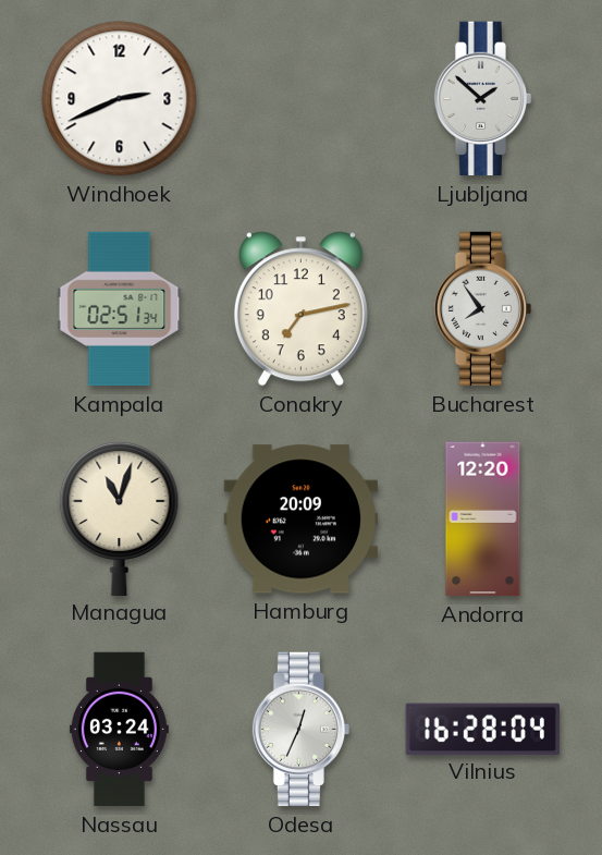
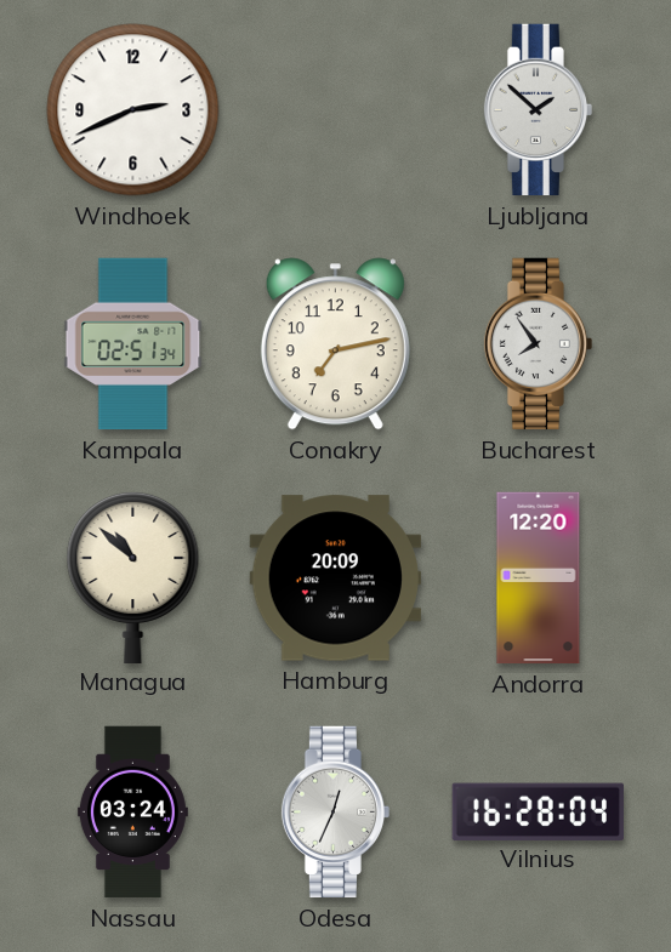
Managua: 11:03 -> 10:52 (133, 576)
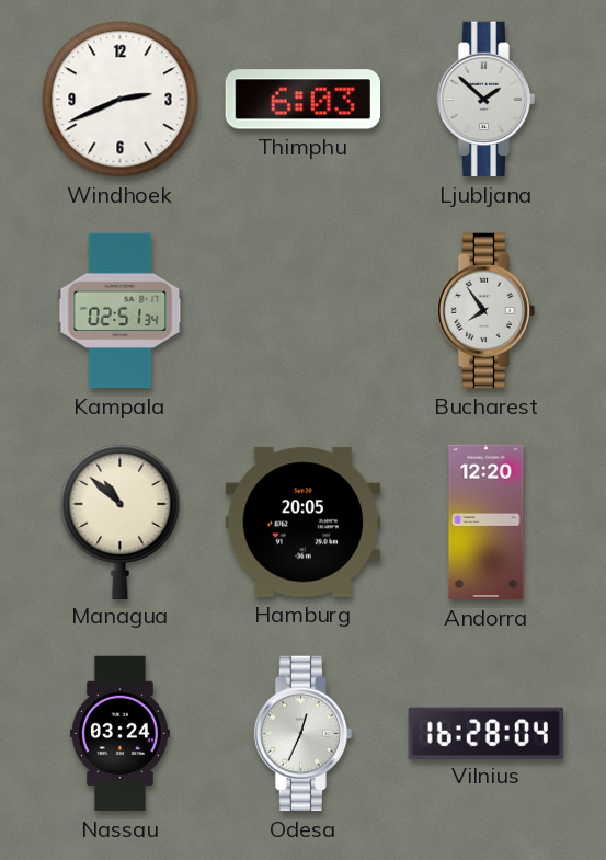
Thimphu: none -> 6:03 (302, 100)
Conakry: 7:13 -> none (335, 344)
Hamburg: 20:09 -> 20:05 (302, 523)
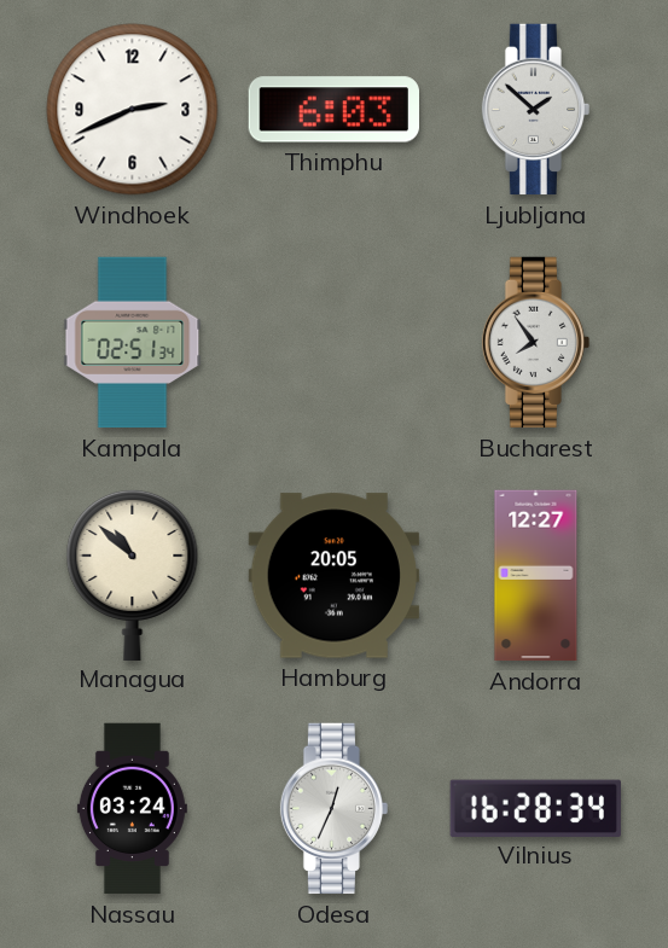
Andorra: 12:20 -> 12:27 (536, 576)
Vilnius: 16:28:04 -> 16:28:34 (535, 808)
